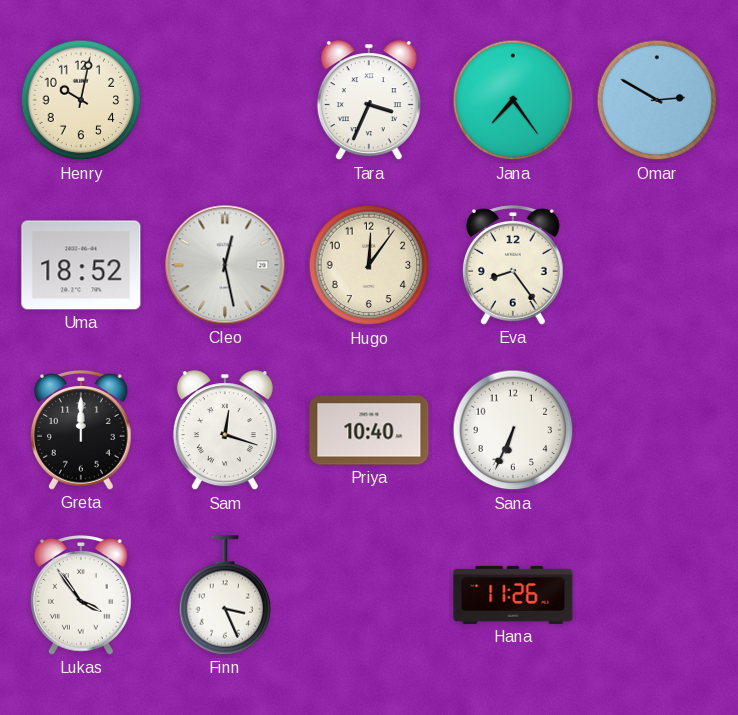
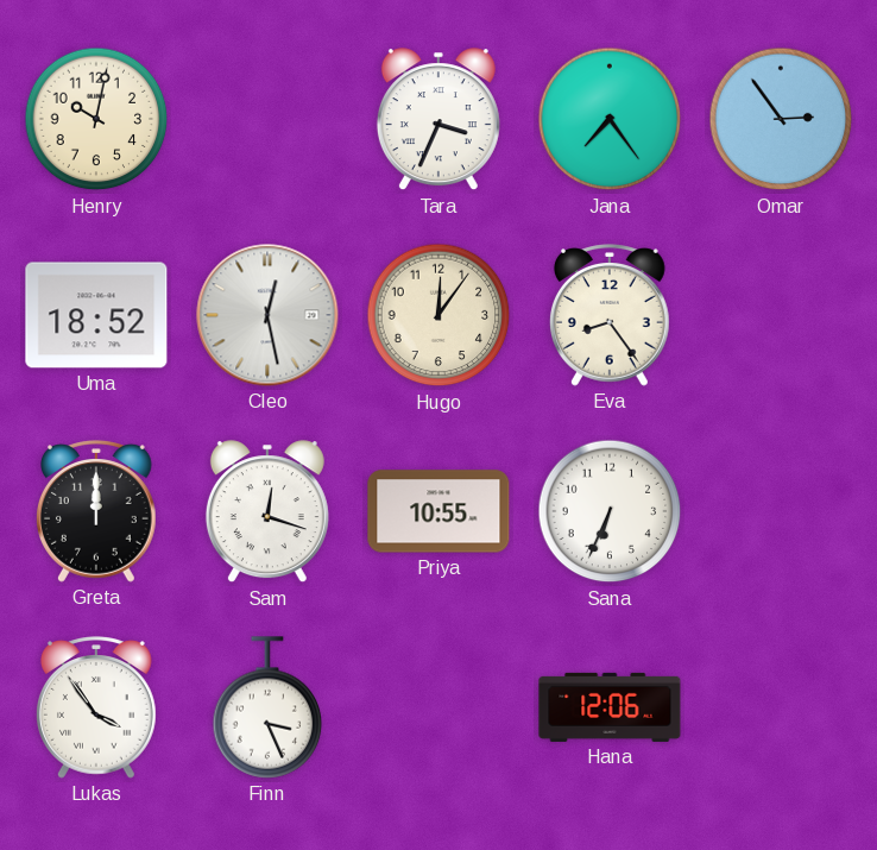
Omar: 2:50 -> 2:54 (781, 119)
Priya: 10:40 -> 10:55 (438, 511)
Hana: 11:26 -> 12:06 (610, 707)
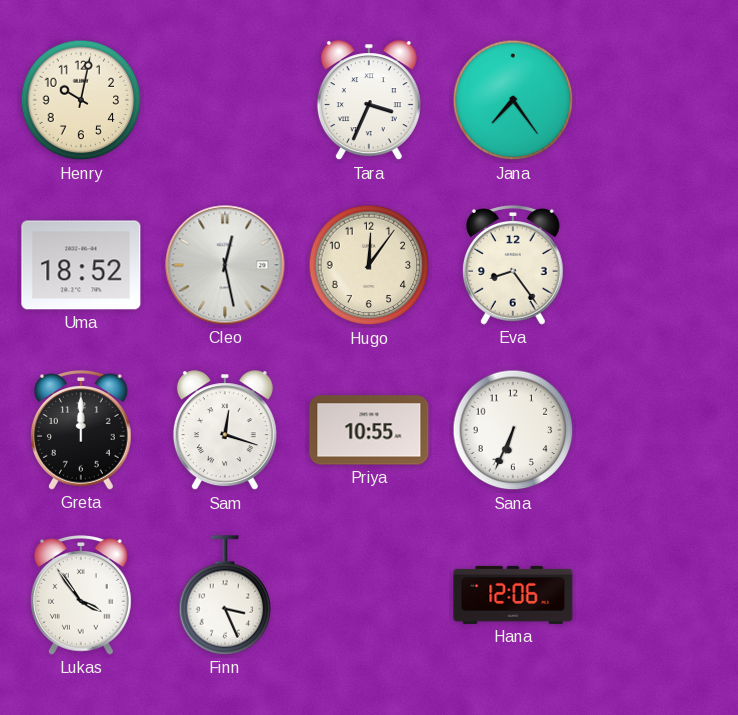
Omar: 2:54 -> none (781, 119)
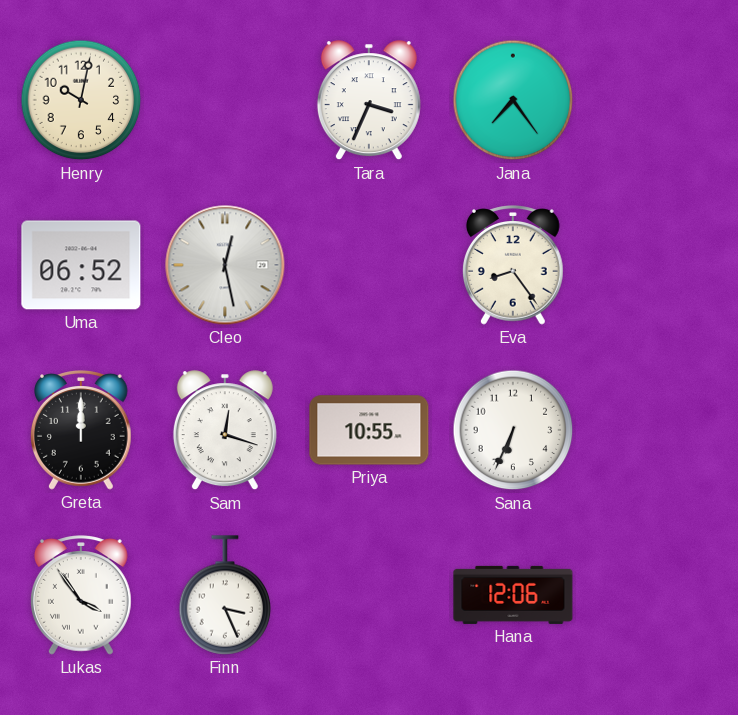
Uma: 18:52 -> 06:52 (81, 265)
Hugo: 12:06 -> none (369, 265)
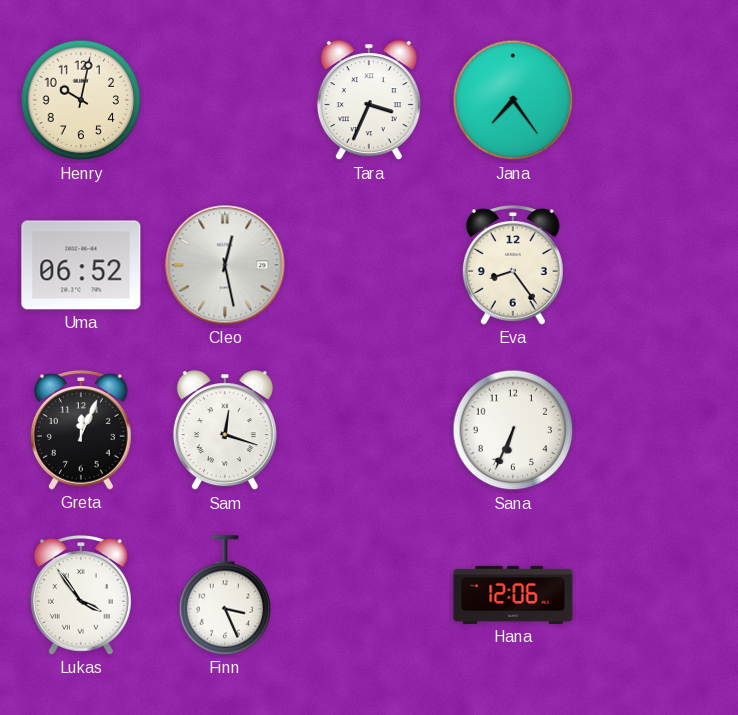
Greta: 12:00 -> 12:04 (81, 430)
Priya: 10:55 -> none (369, 430)
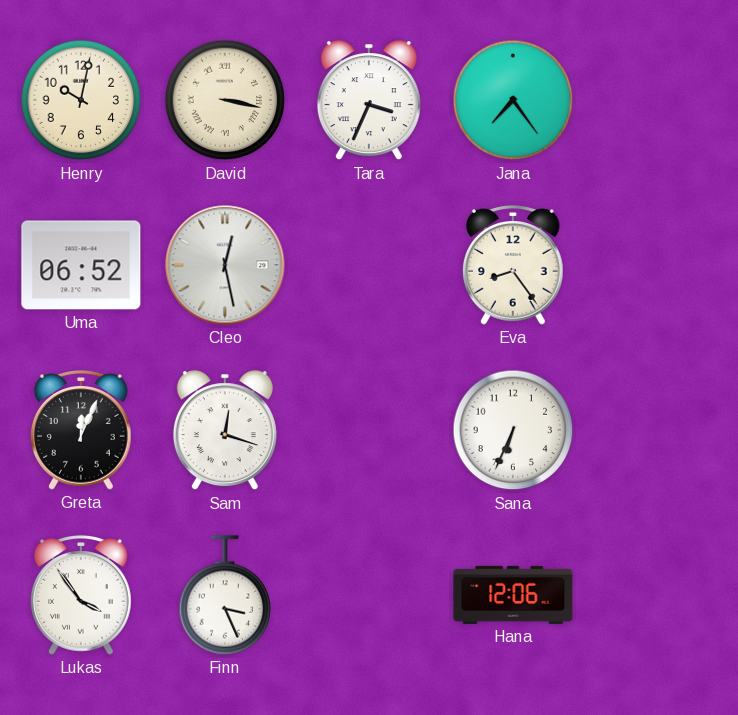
David: none -> 3:17 (225, 100)
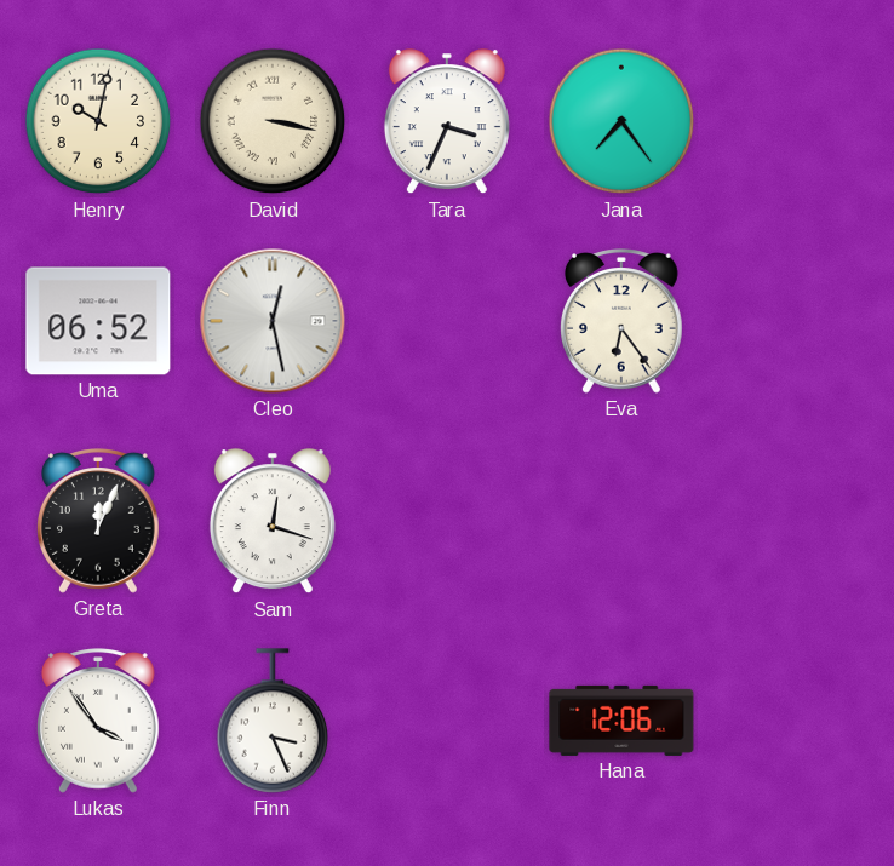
Eva: 8:24 -> 6:24 (621, 321)
Sana: 6:34 -> none (513, 430)
